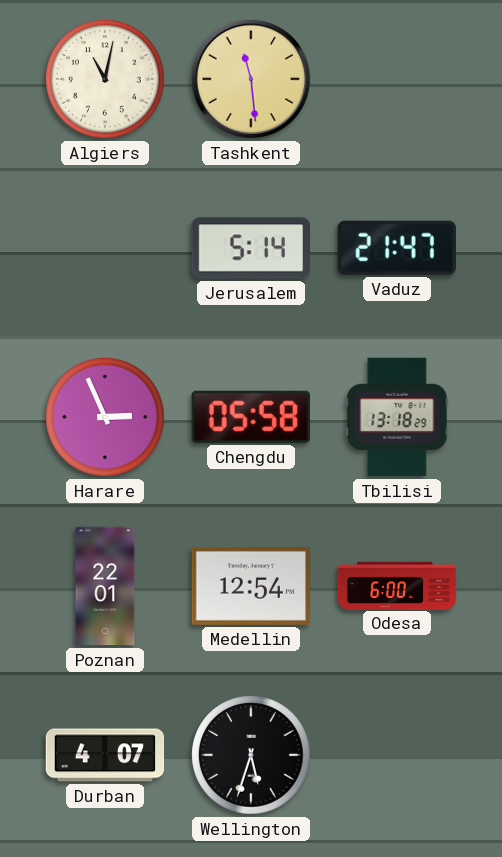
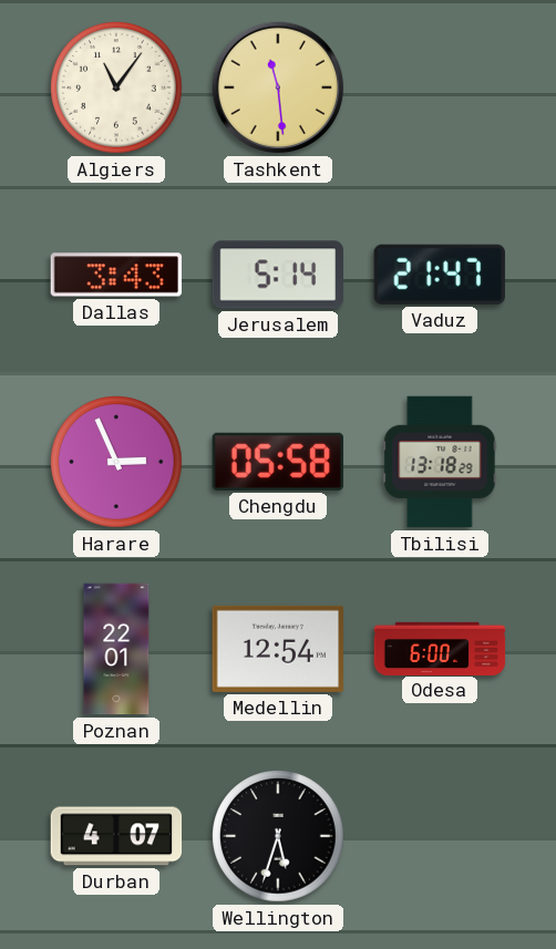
Algiers: 11:02 -> 11:06 (116, 87)
Dallas: none -> 3:43 (116, 275)
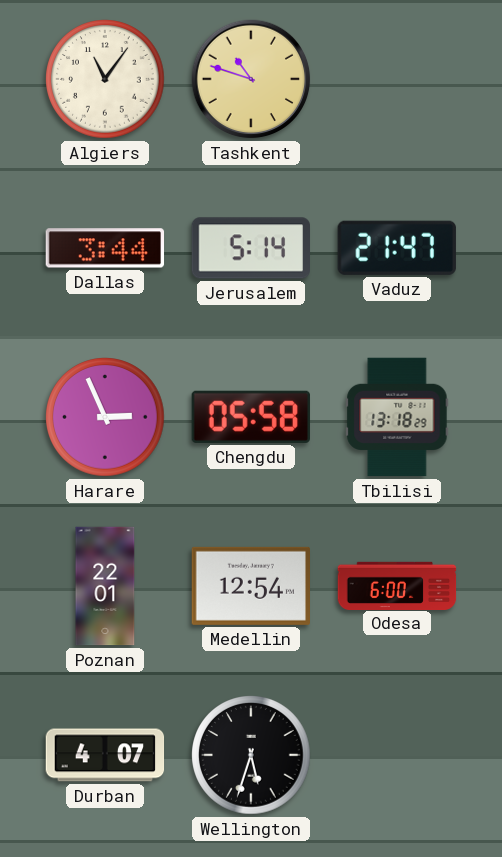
Tashkent: 11:29 -> 10:48 (251, 79)
Dallas: 3:43 -> 3:44 (105, 248)
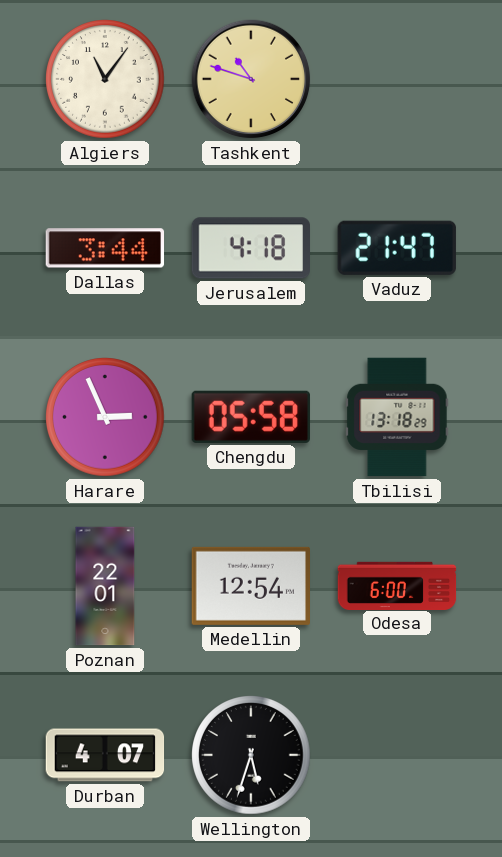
Jerusalem: 5:14 -> 4:18 (250, 248)
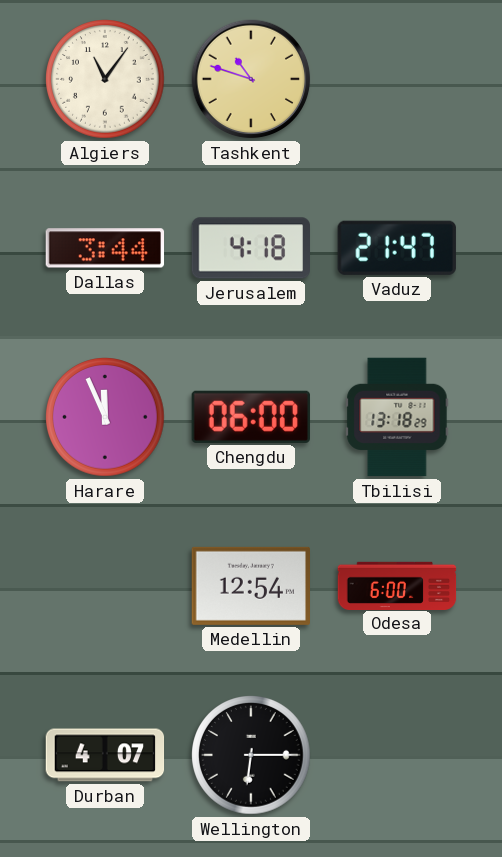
Harare: 2:56 -> 11:56 (105, 417)
Chengdu: 05:58 -> 06:00 (251, 417)
Poznan: 22:01 -> none (105, 586)
Wellington: 5:33 -> 6:15 (251, 755)
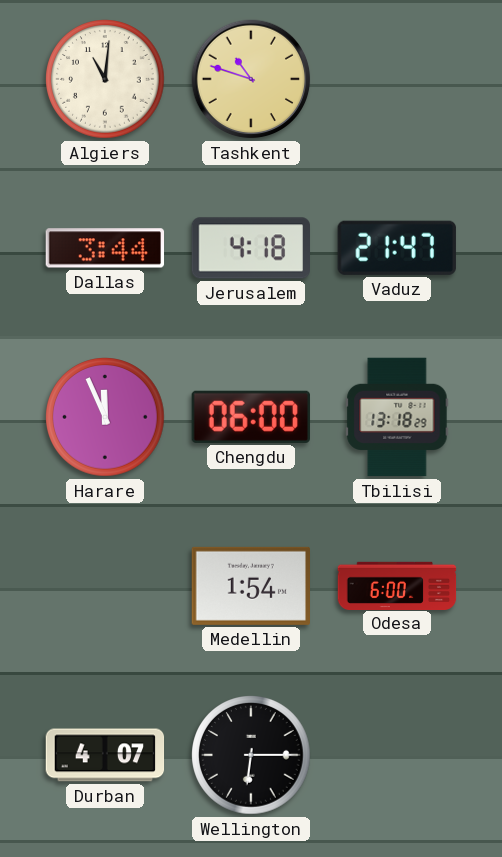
Algiers: 11:06 -> 11:01 (105, 79)
Medellin: 12:54 -> 1:54 (250, 586)
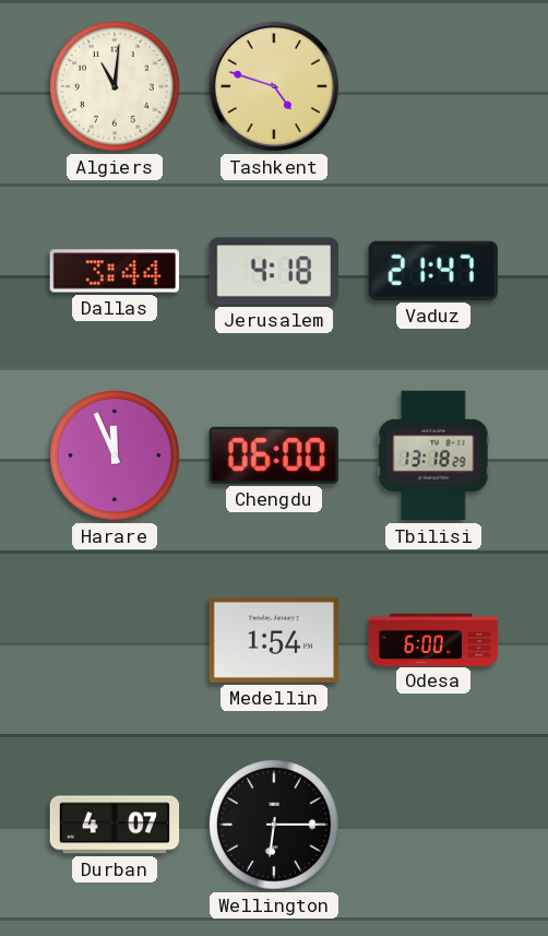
Tashkent: 10:48 -> 4:48 (274, 86)
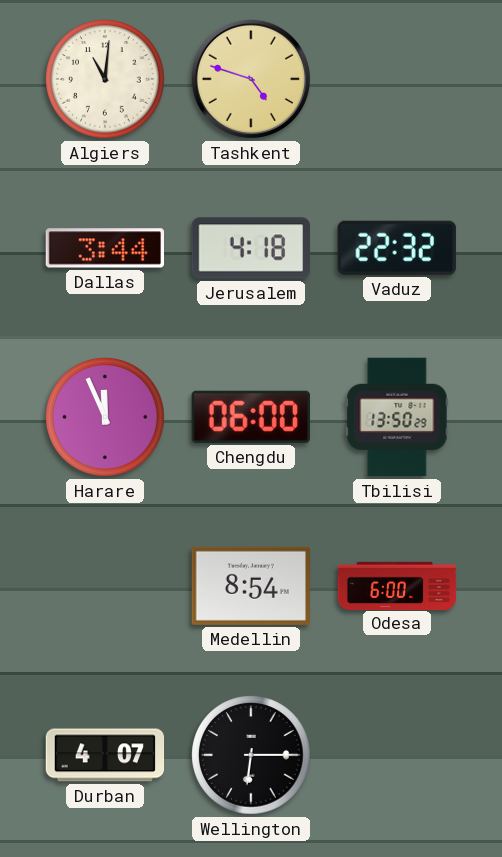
Vaduz: 21:47 -> 22:32 (397, 248)
Tbilisi: 13:18 -> 13:50 (397, 417)
Medellin: 1:54 -> 8:54 (250, 586)
